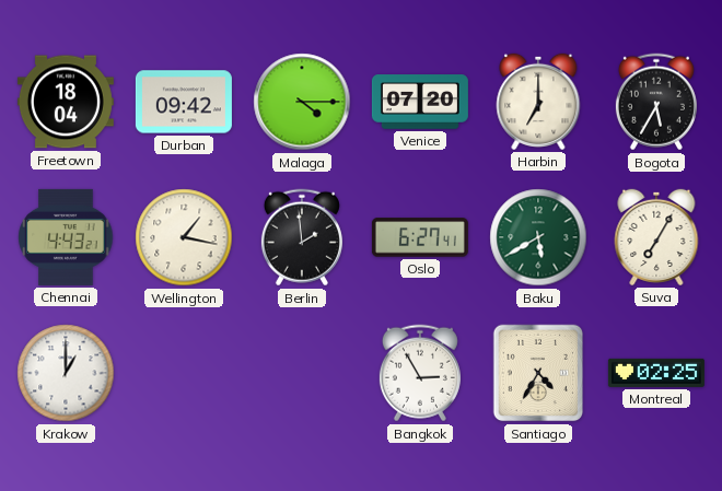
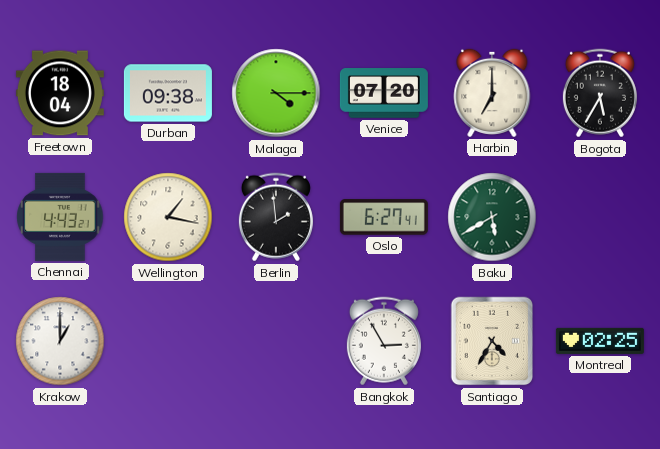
Durban: 09:42 -> 09:38 (168, 93)
Suva: 7:05 -> none (656, 237)
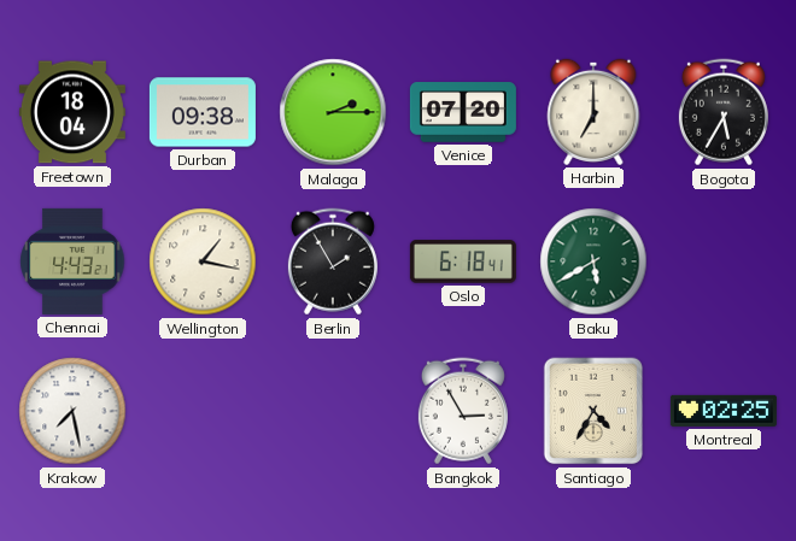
Malaga: 4:15 -> 2:15 (333, 112)
Berlin: 1:59 -> 1:55 (333, 261)
Oslo: 6:27 -> 6:18 (463, 261)
Krakow: 1:00 -> 7:28 (72, 411)
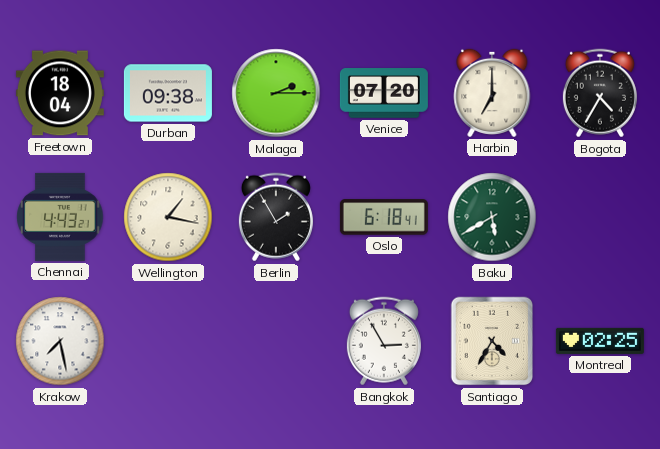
Bogota: 5:35 -> 4:35 (600, 93)
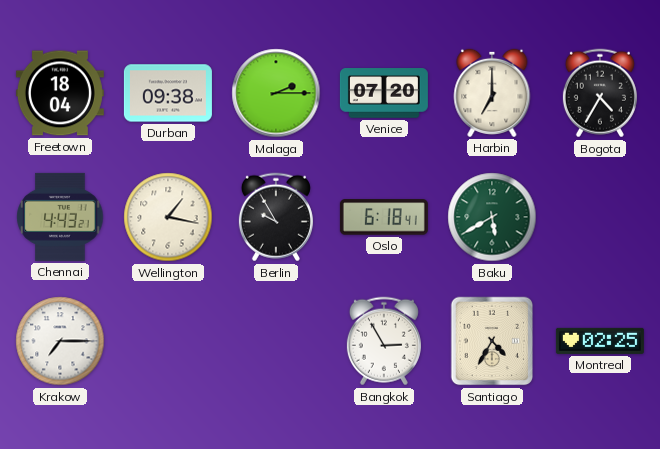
Berlin: 1:55 -> 9:55 (276, 217)
Krakow: 7:28 -> 7:15 (60, 341)
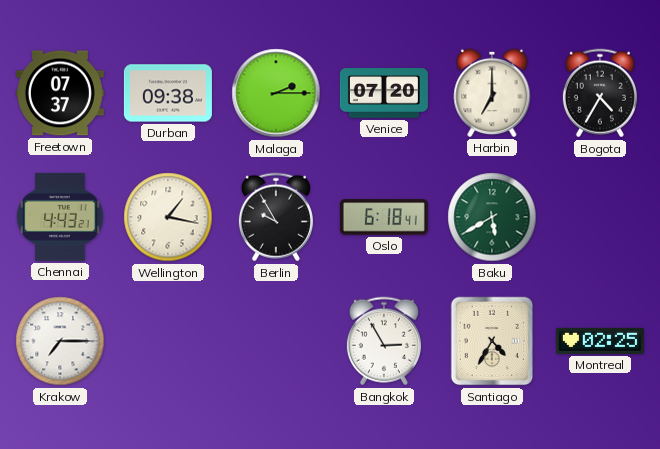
Freetown: 18:04 -> 07:37 (60, 93)
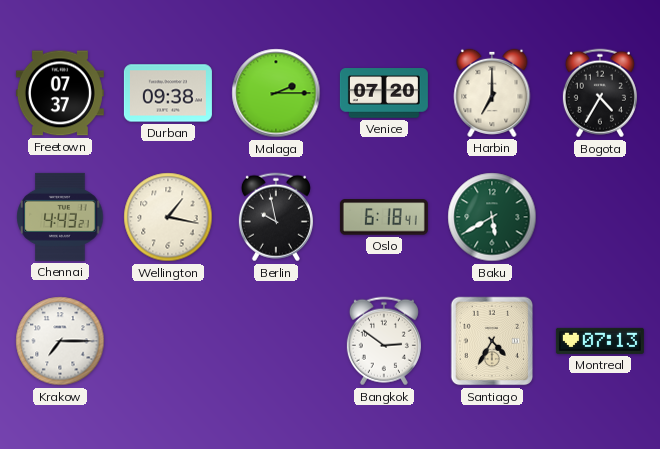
Berlin: 9:55 -> 9:58 (276, 217)
Bangkok: 2:55 -> 2:51 (384, 341)
Montreal: 02:25 -> 07:13 (600, 341)
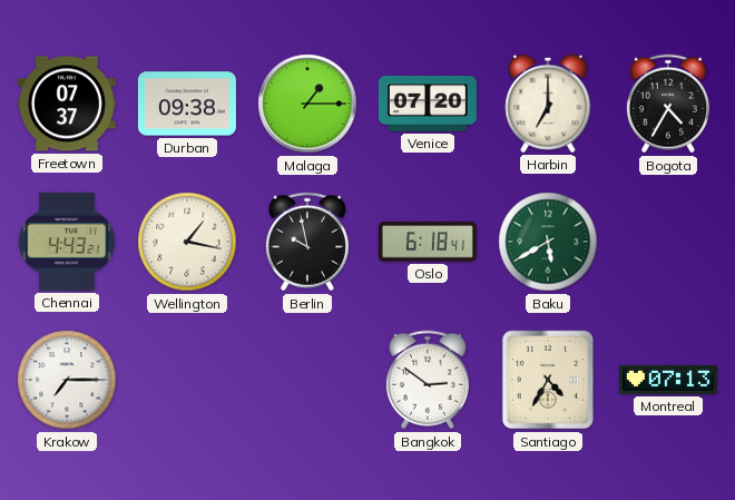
Malaga: 2:15 -> 1:15 (307, 104)
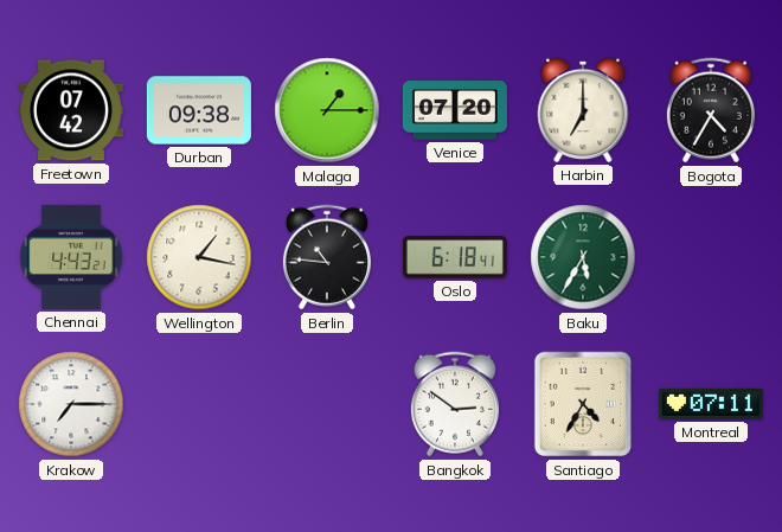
Freetown: 07:37 -> 07:42 (71, 110)
Berlin: 9:58 -> 10:46 (327, 257)
Baku: 5:40 -> 5:35 (583, 257)
Montreal: 07:13 -> 07:11 (711, 404)
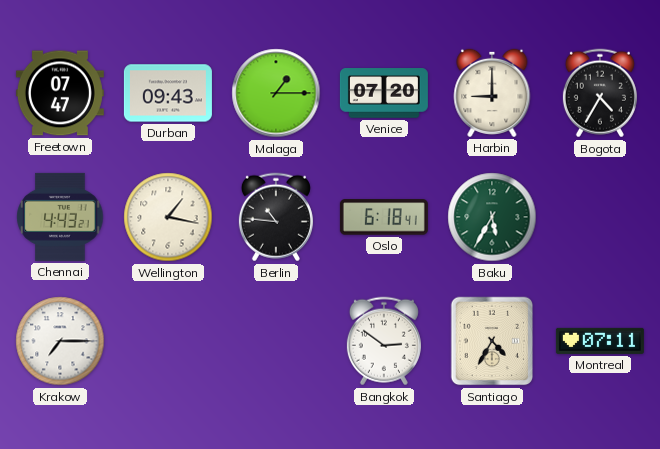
Freetown: 07:42 -> 07:47 (60, 93)
Durban: 09:38 -> 09:43 (168, 93)
Harbin: 7:00 -> 9:00 (492, 93)
